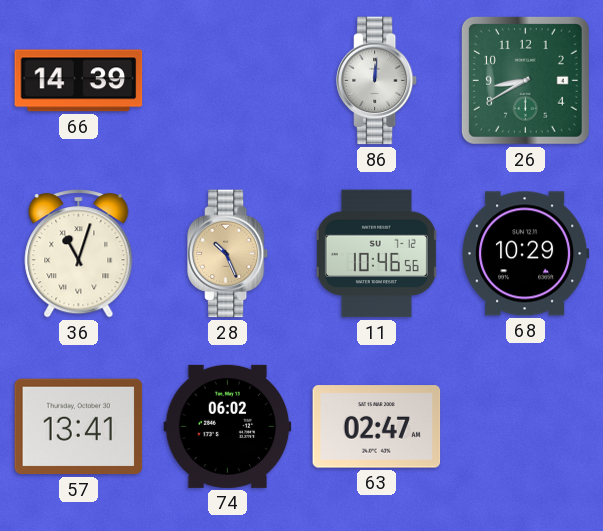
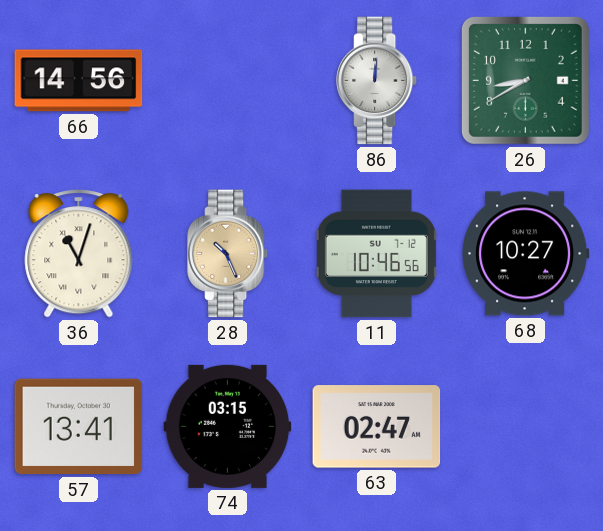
66: 14:39 -> 14:56 (79, 81)
68: 10:29 -> 10:27 (526, 254)
74: 06:02 -> 03:15 (228, 426)
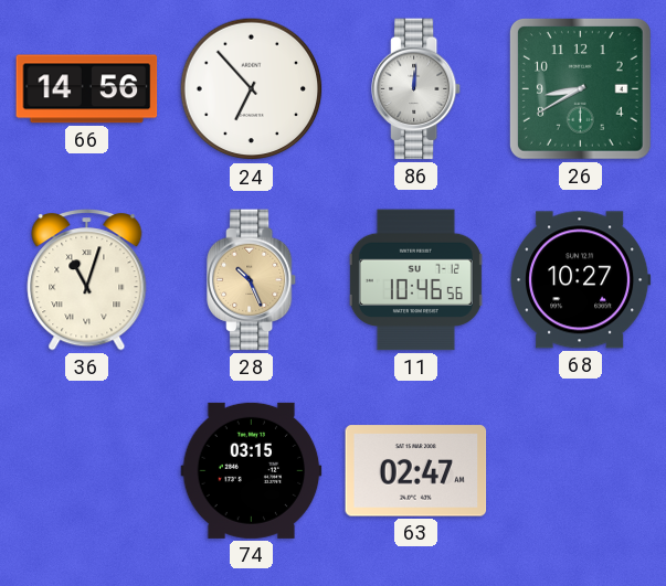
24: none -> 6:53 (252, 89)
57: 13:41 -> none (79, 427)
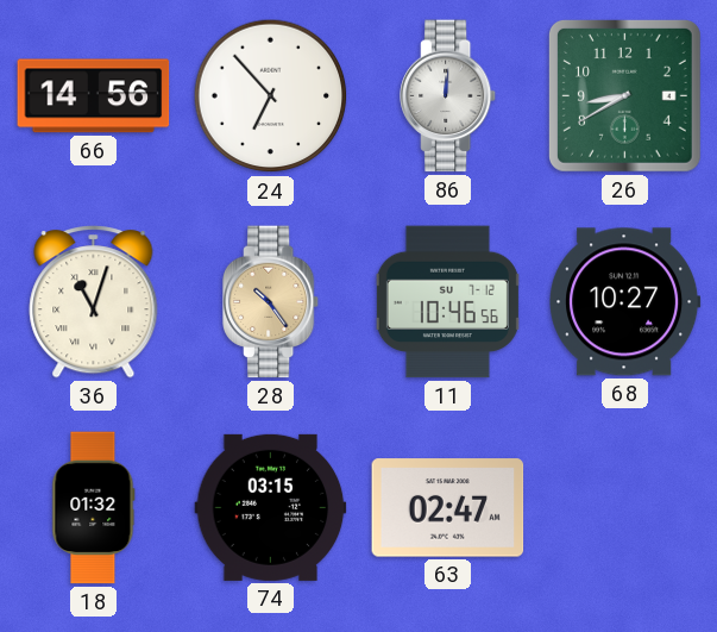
28: 10:26 -> 10:24 (271, 302)
18: none -> 01:32 (94, 508)
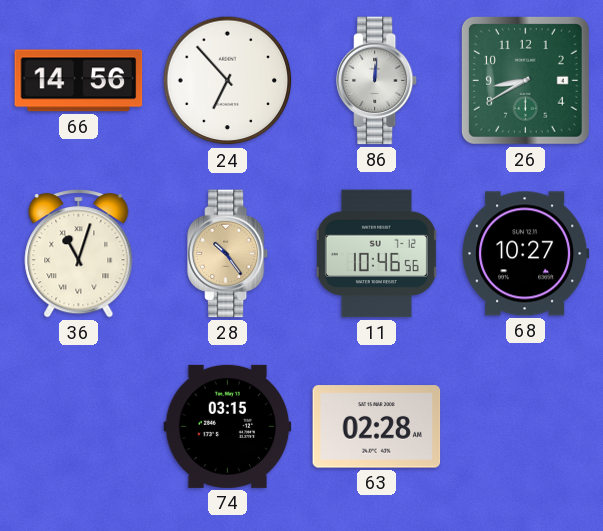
18: 01:32 -> none (94, 508)
63: 02:47 -> 02:28 (377, 427)
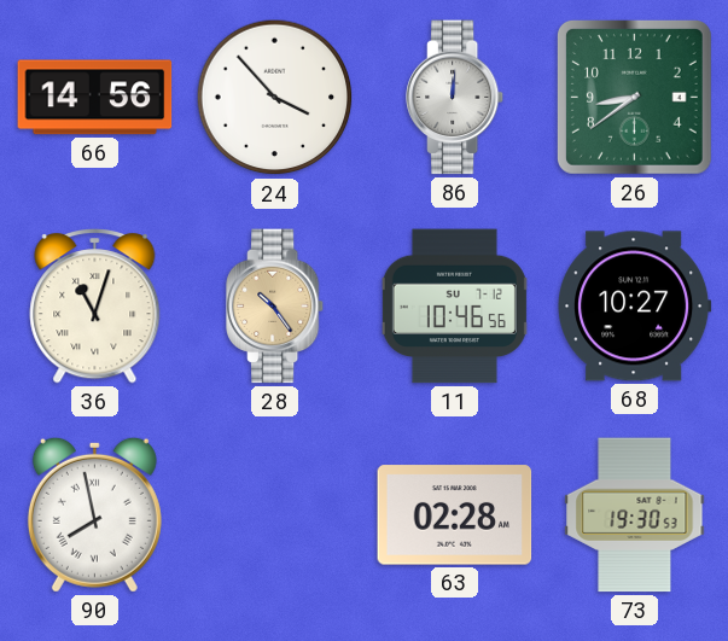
24: 6:53 -> 3:53 (275, 98)
26: 8:40 -> 8:39 (634, 97)
90: none -> 7:58 (94, 514)
74: 03:15 -> none (228, 426)
73: none -> 19:30 (635, 515)
